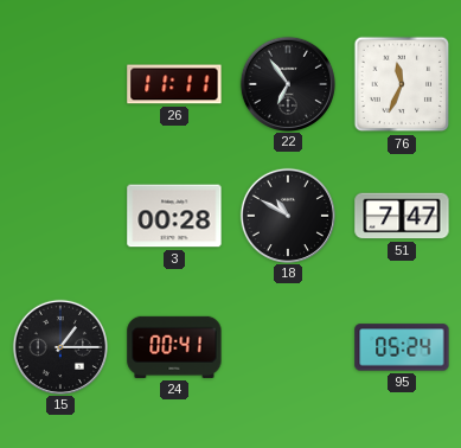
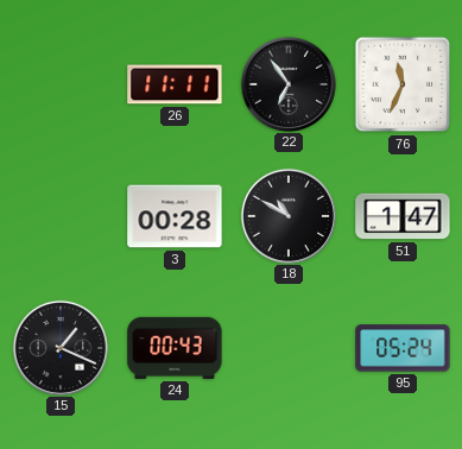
51: 7:47 -> 1:47 (403, 216)
15: 1:15 -> 1:19 (59, 347)
24: 00:41 -> 00:43 (175, 348)
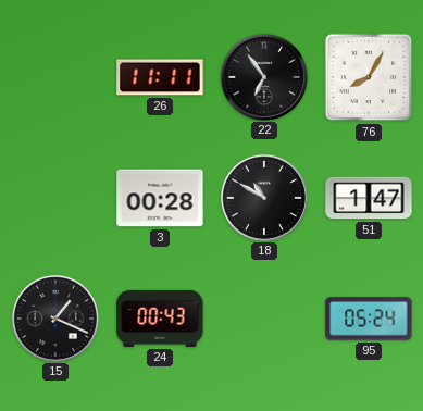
76: 11:34 -> 8:05 (369, 77)
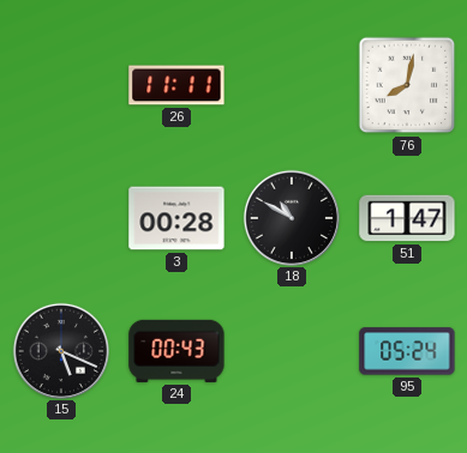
22: 6:54 -> none (263, 76)
76: 8:05 -> 8:02 (407, 85)
15: 1:19 -> 5:19 (60, 350)
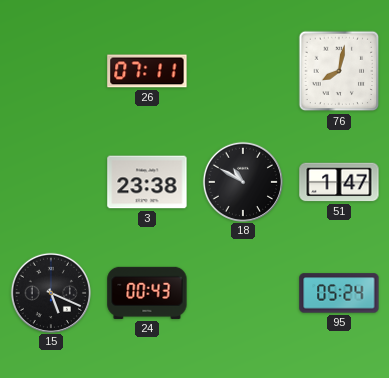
26: 11:11 -> 07:11 (147, 71)
3: 00:28 -> 23:38 (147, 182)
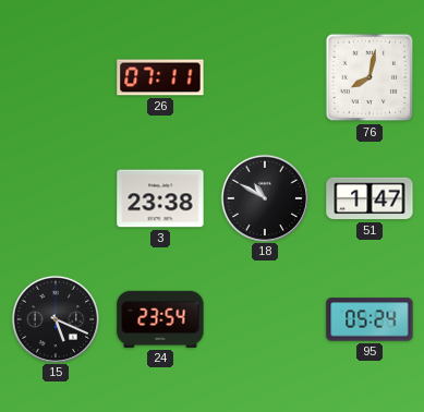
24: 00:43 -> 23:54 (160, 319)
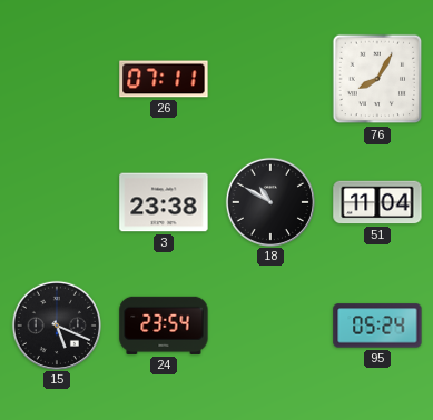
76: 8:02 -> 8:05 (377, 79)
51: 1:47 -> 11:04 (377, 202)
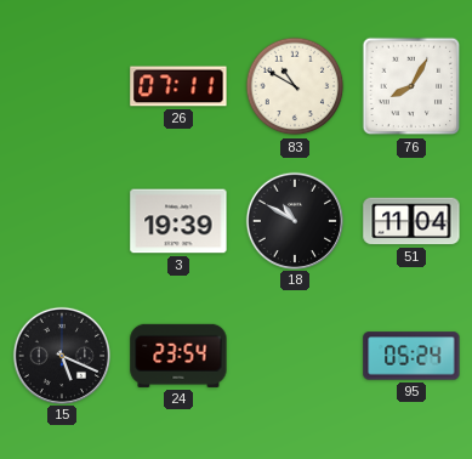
83: none -> 10:50 (295, 86)
3: 23:38 -> 19:39 (178, 221)
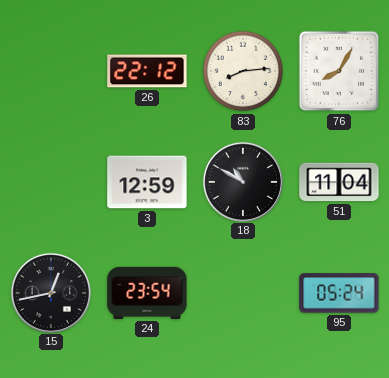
26: 07:11 -> 22:12 (147, 71)
83: 10:50 -> 8:14 (243, 71)
3: 19:39 -> 12:59 (147, 182)
15: 5:19 -> 12:43 (50, 292)
